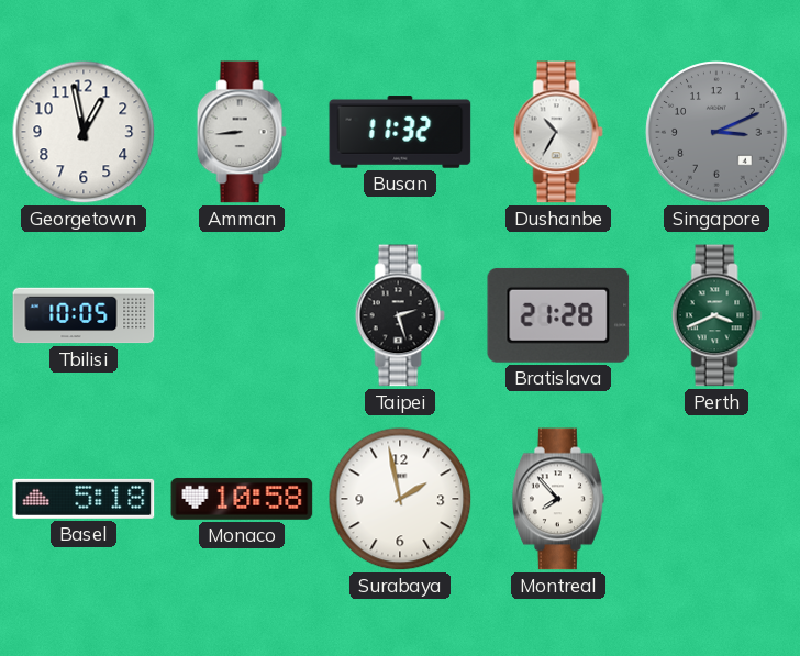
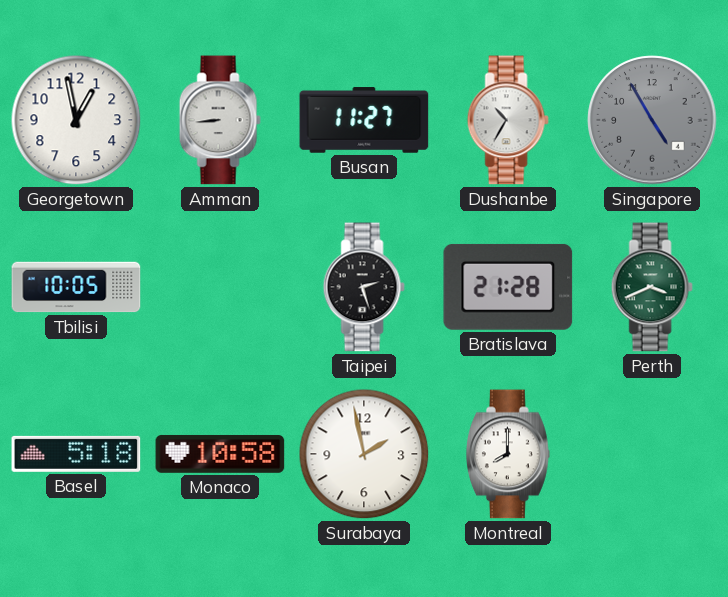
Busan: 11:32 -> 11:27 (364, 120)
Singapore: 3:11 -> 4:55 (652, 120)
Montreal: 7:53 -> 8:00 (509, 454)
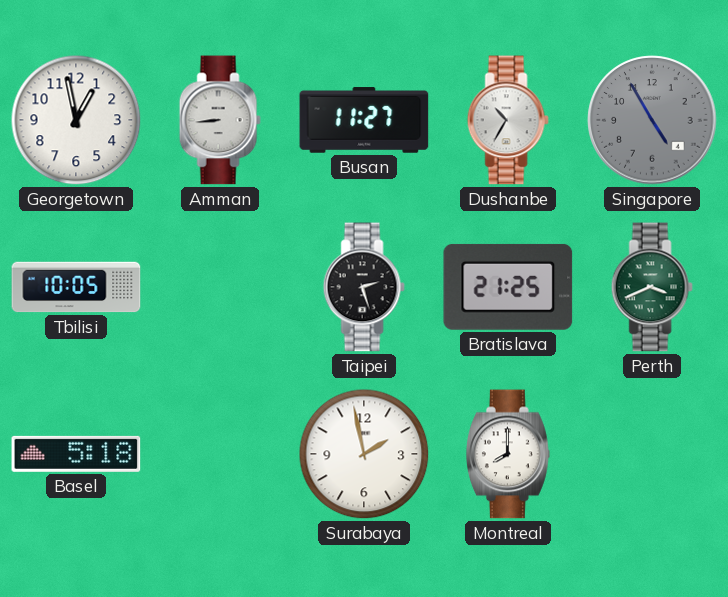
Bratislava: 21:28 -> 21:25 (508, 287)
Monaco: 10:58 -> none (220, 454)
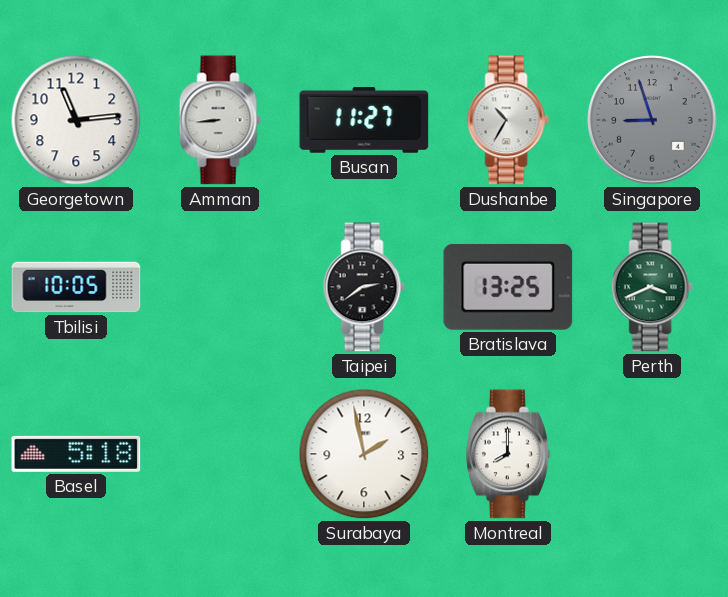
Georgetown: 12:58 -> 11:14 (76, 120)
Singapore: 4:55 -> 8:57 (652, 120)
Taipei: 2:27 -> 2:39 (364, 287)
Bratislava: 21:25 -> 13:25 (508, 287)
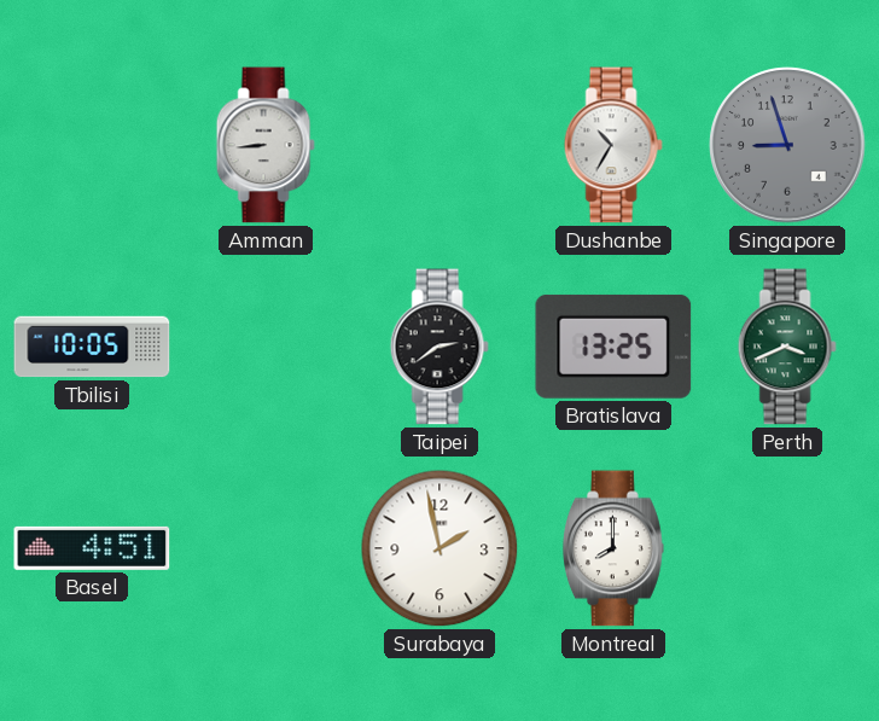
Georgetown: 11:14 -> none (76, 120)
Busan: 11:27 -> none (364, 120)
Basel: 5:18 -> 4:51 (92, 548)
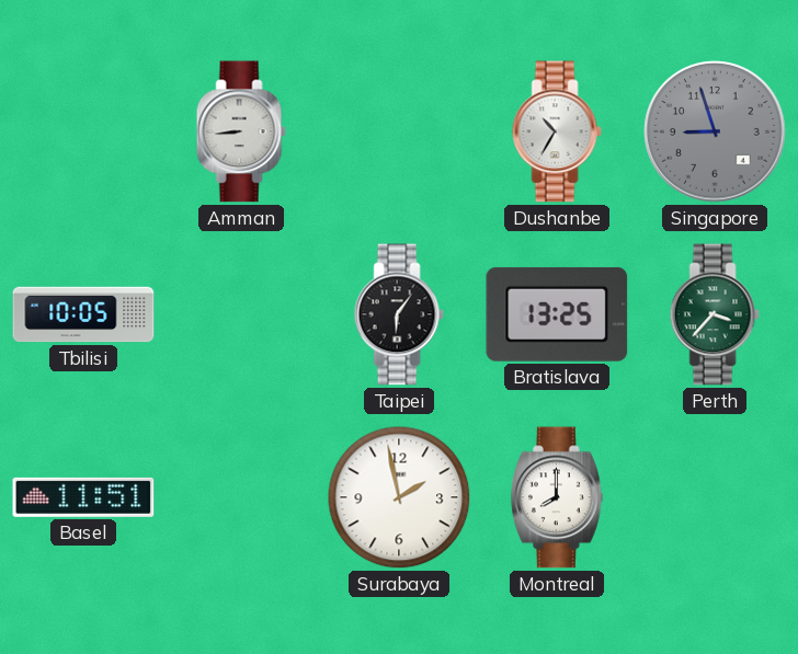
Taipei: 2:39 -> 6:06 (399, 314)
Perth: 3:41 -> 3:37 (715, 314)
Basel: 4:51 -> 11:51 (83, 497)
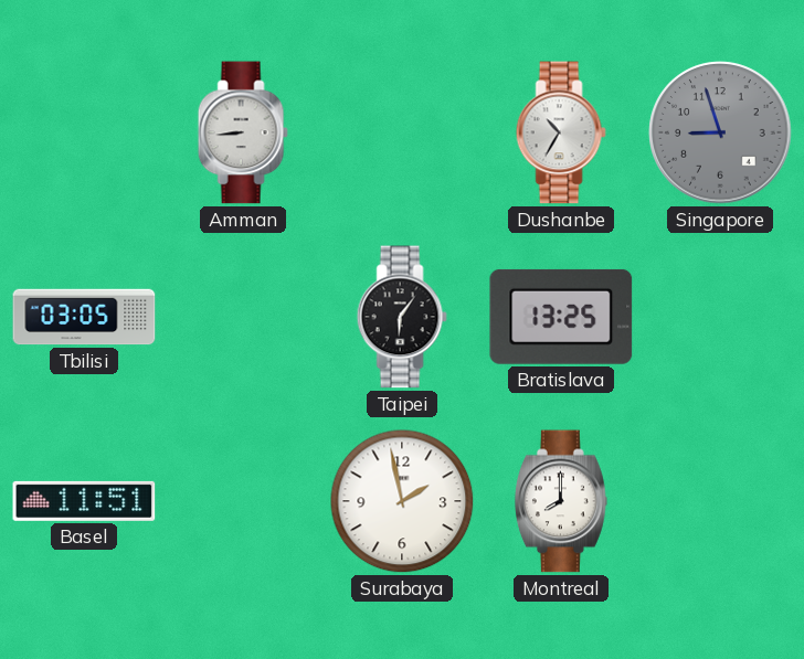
Tbilisi: 10:05 -> 03:05 (84, 317)
Perth: 3:37 -> none (715, 314)
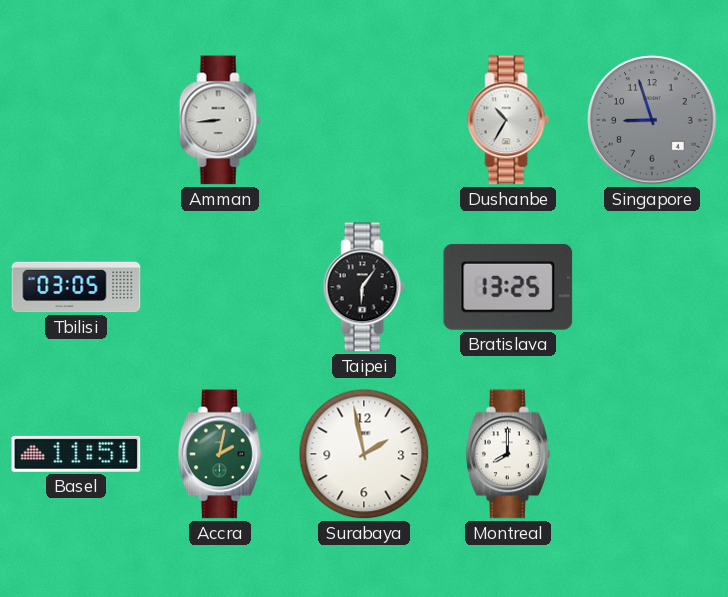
Accra: none -> 2:02 (221, 454)
